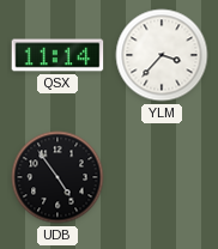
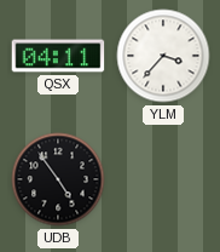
QSX: 11:14 -> 04:11 (58, 56)
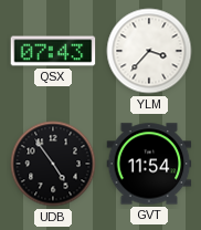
QSX: 04:11 -> 07:43 (53, 51)
GVT: none -> 11:54 (149, 164)
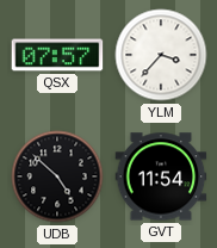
QSX: 07:43 -> 07:57 (57, 55)
UDB: 4:54 -> 4:52 (57, 176)
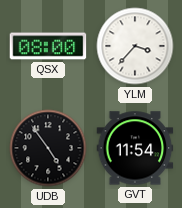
QSX: 07:57 -> 08:00 (48, 46)
UDB: 4:52 -> 4:54 (48, 148)
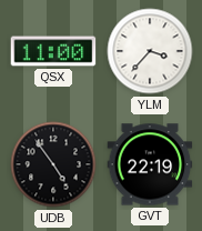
QSX: 08:00 -> 11:00 (53, 51)
GVT: 11:54 -> 22:19 (150, 164)
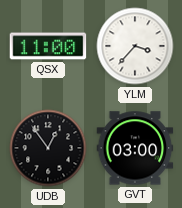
UDB: 4:54 -> 12:54 (48, 148)
GVT: 22:19 -> 03:00 (135, 148)
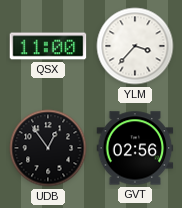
GVT: 03:00 -> 02:56 (135, 148)
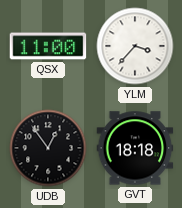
GVT: 02:56 -> 18:18 (135, 148)
